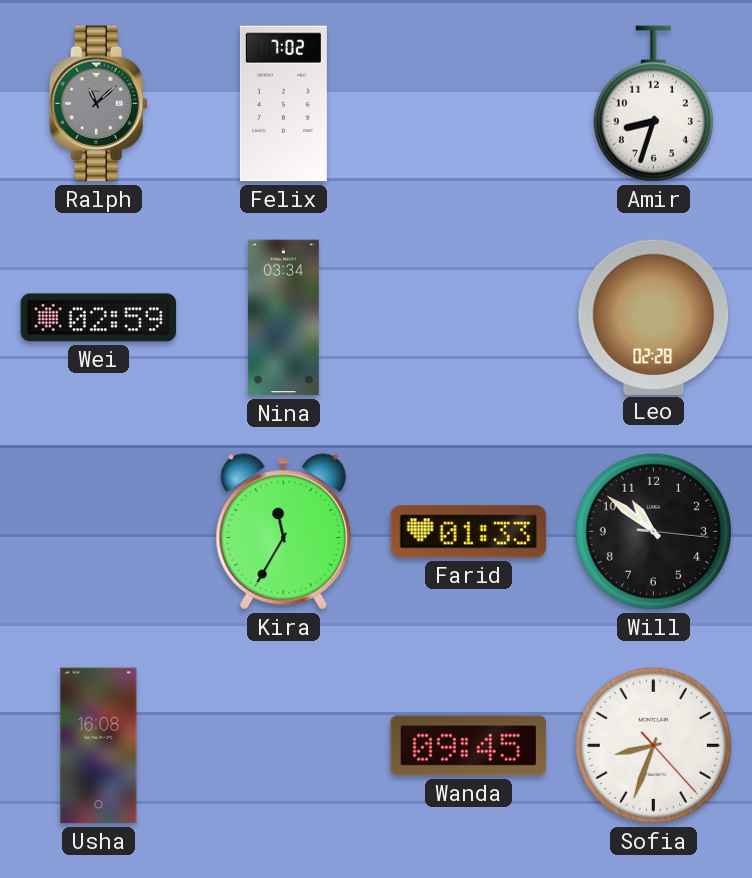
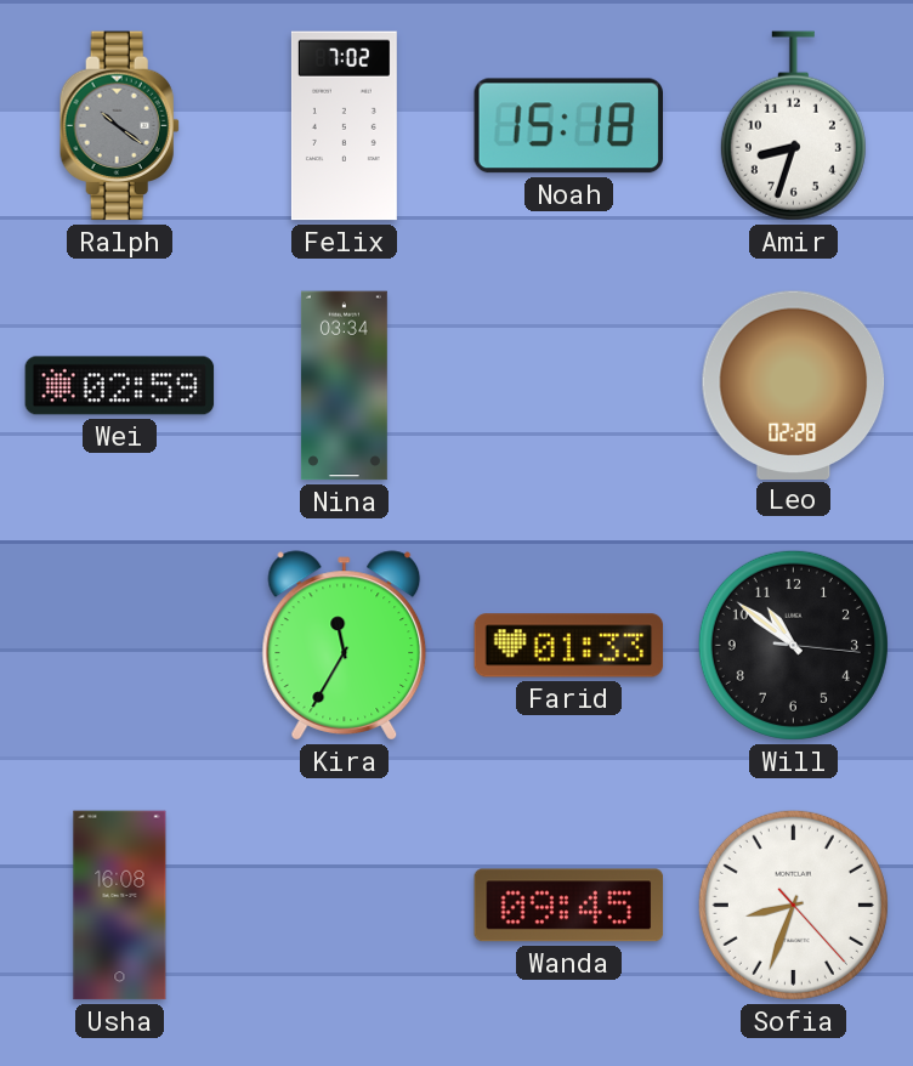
Ralph: 11:08 -> 10:21 (119, 126)
Noah: none -> 15:18 (568, 126)
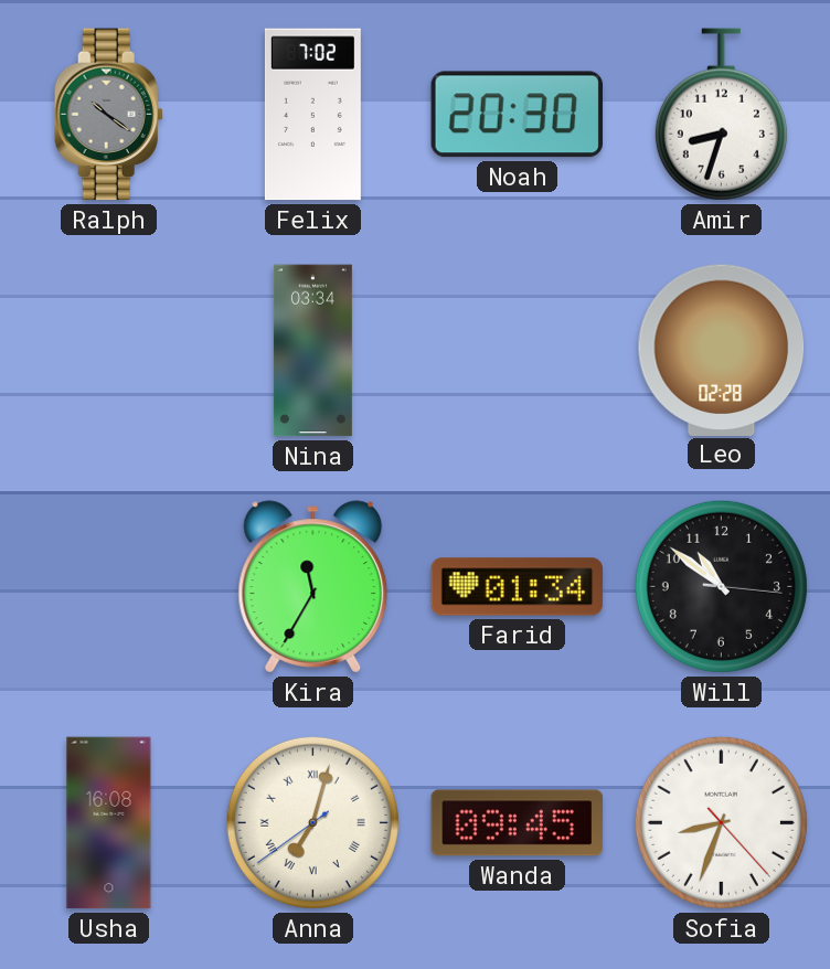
Noah: 15:18 -> 20:30 (517, 115)
Wei: 02:59 -> none (120, 386)
Farid: 01:33 -> 01:34 (518, 587)
Anna: none -> 7:02 (312, 822)
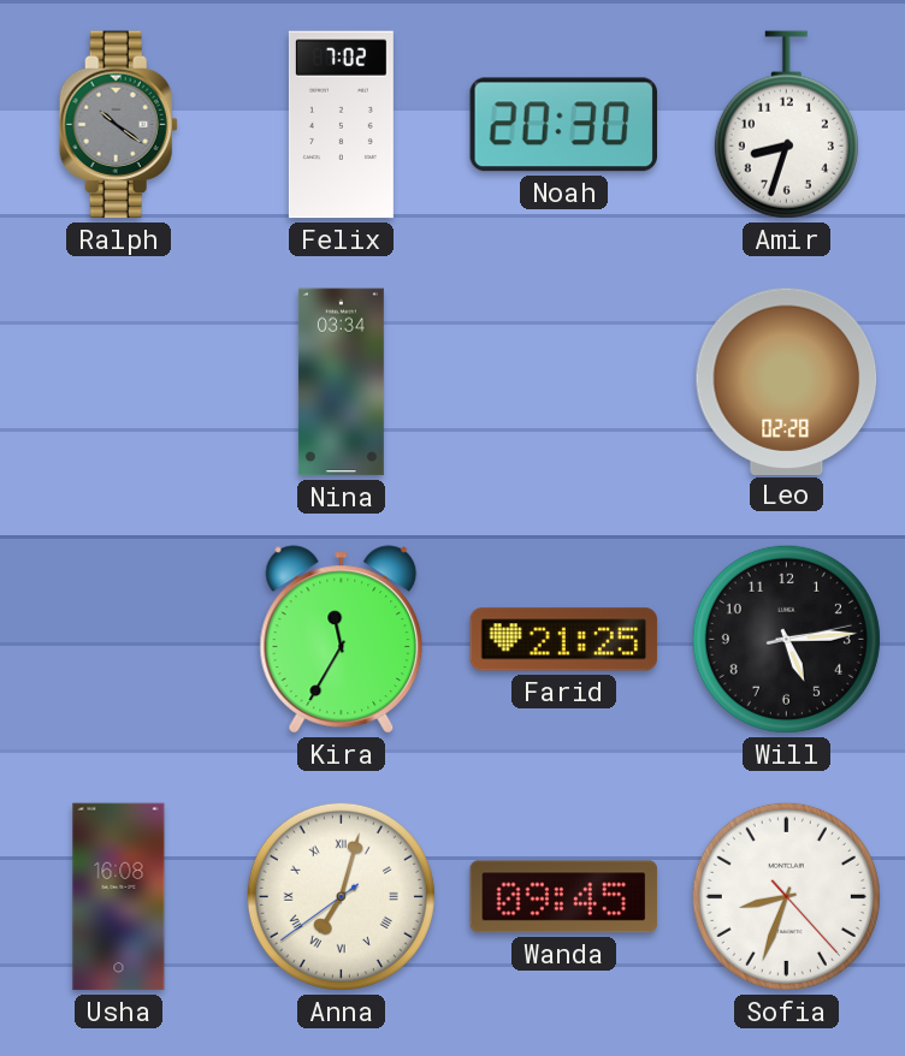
Farid: 01:34 -> 21:25 (564, 640)
Will: 10:51 -> 5:14 (786, 639)
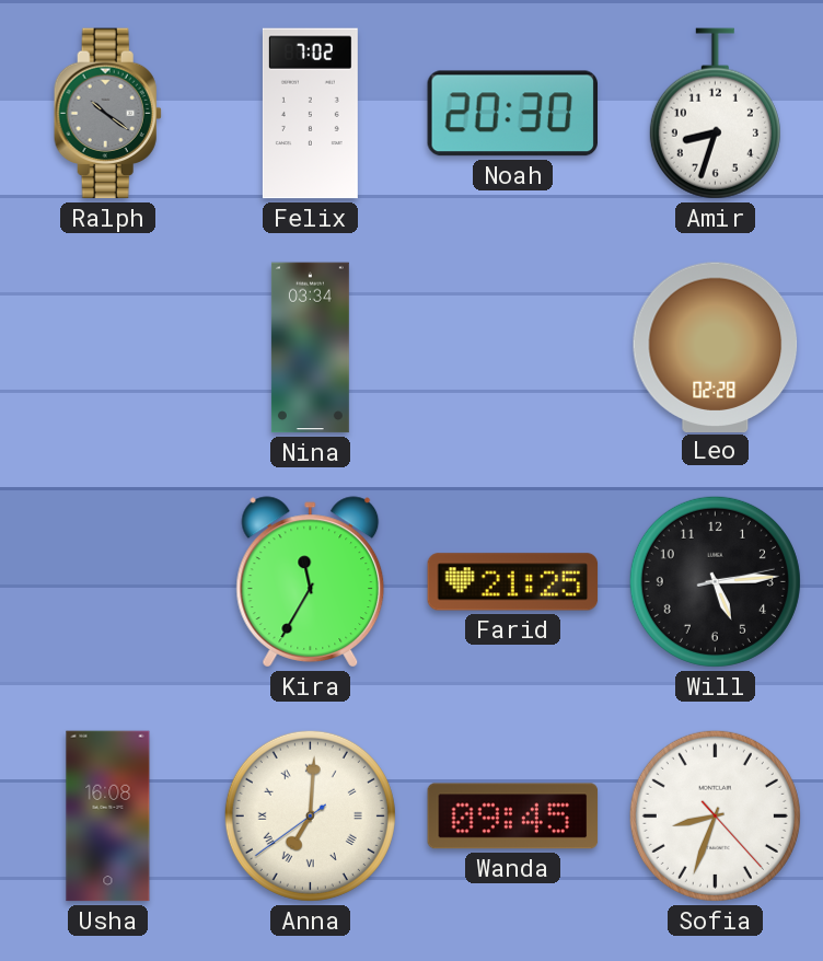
Anna: 7:02 -> 7:00 (310, 815)
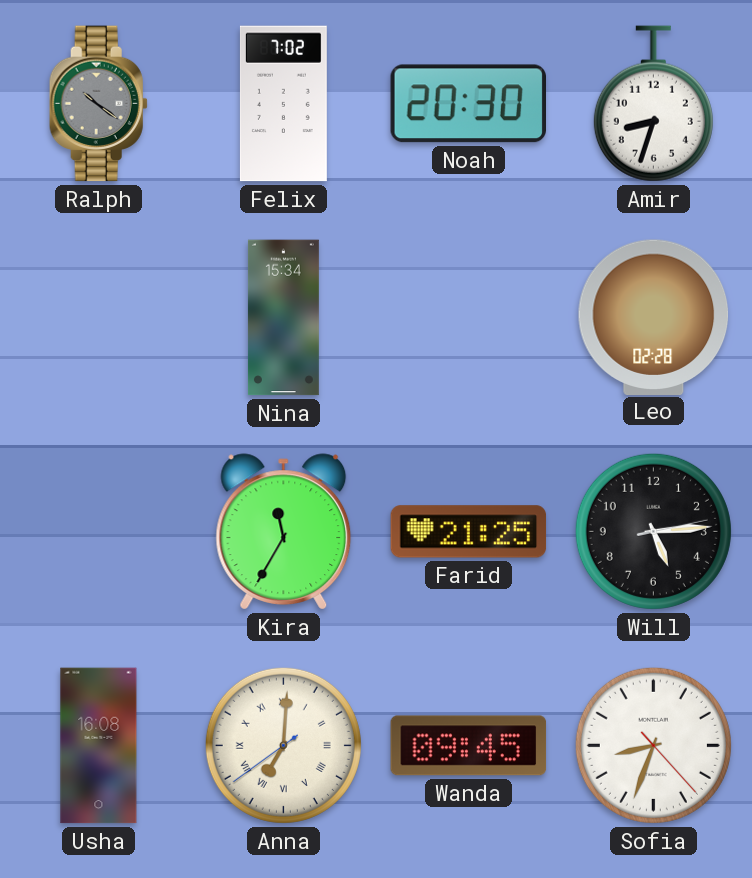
Nina: 03:34 -> 15:34 (283, 318)
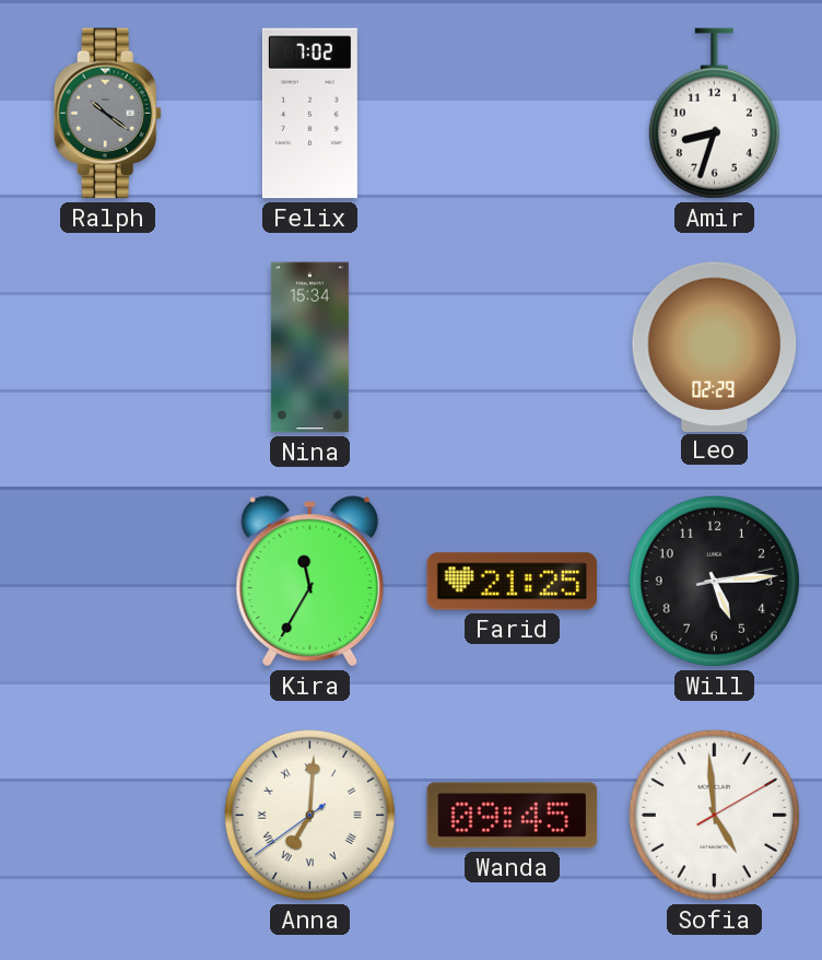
Noah: 20:30 -> none (468, 104)
Leo: 02:28 -> 02:29 (715, 347)
Usha: 16:08 -> none (99, 746)
Sofia: 8:33 -> 4:59 (714, 815)
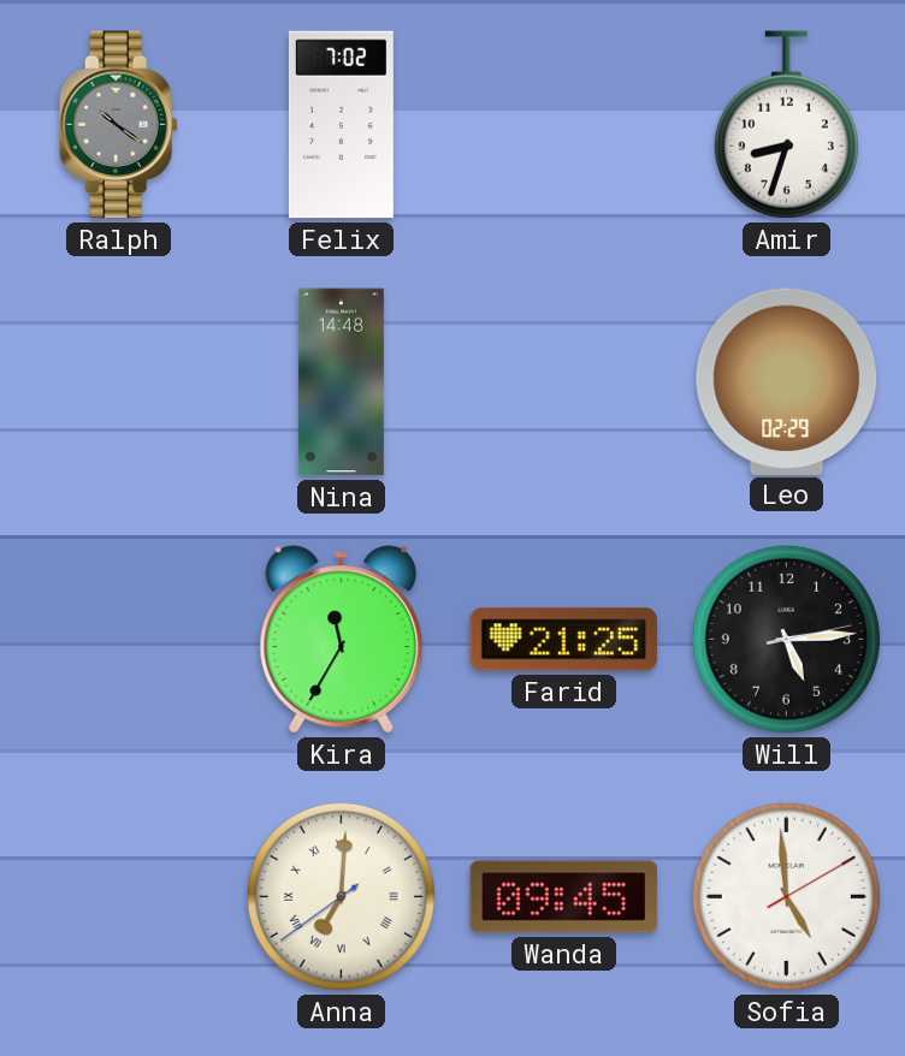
Nina: 15:34 -> 14:48 (341, 382)
